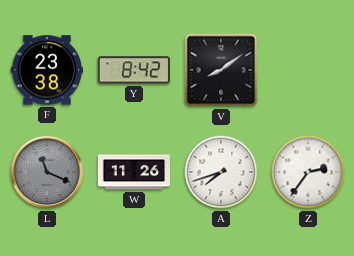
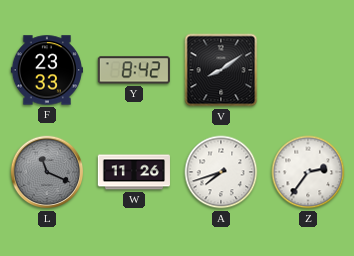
F: 23:38 -> 23:33 (47, 70)
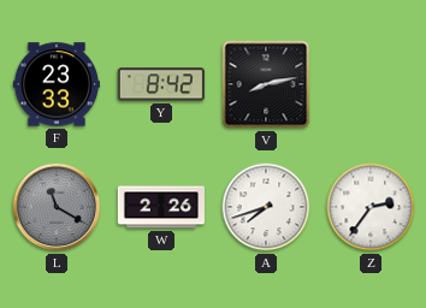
V: 8:09 -> 8:13 (266, 84)
L: 11:19 -> 11:20 (57, 207)
W: 11:26 -> 2:26 (161, 207)
